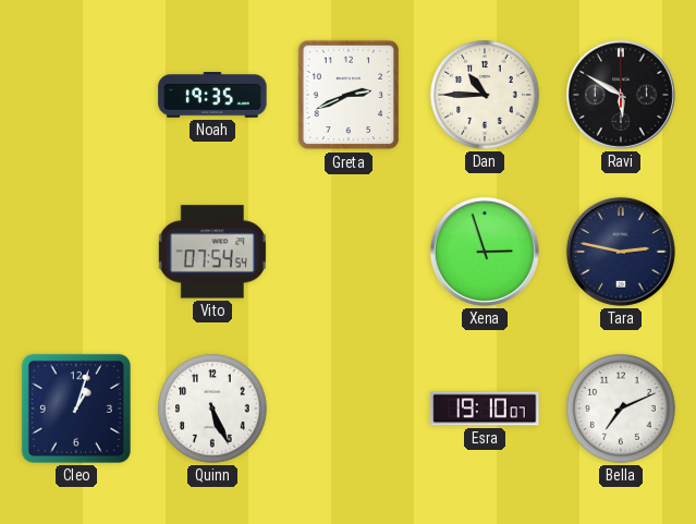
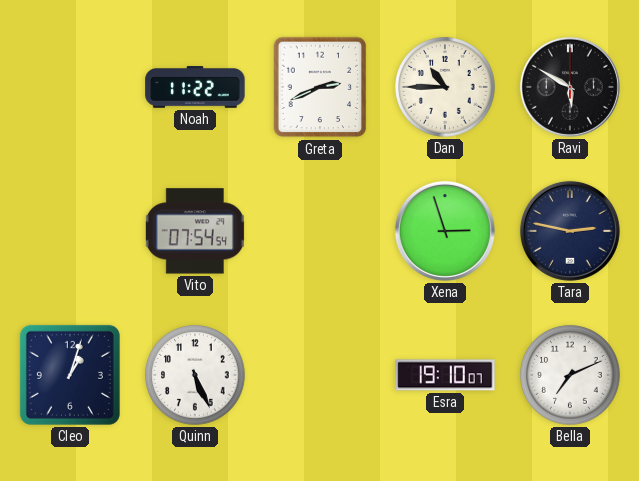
Noah: 19:35 -> 11:22 (195, 87)
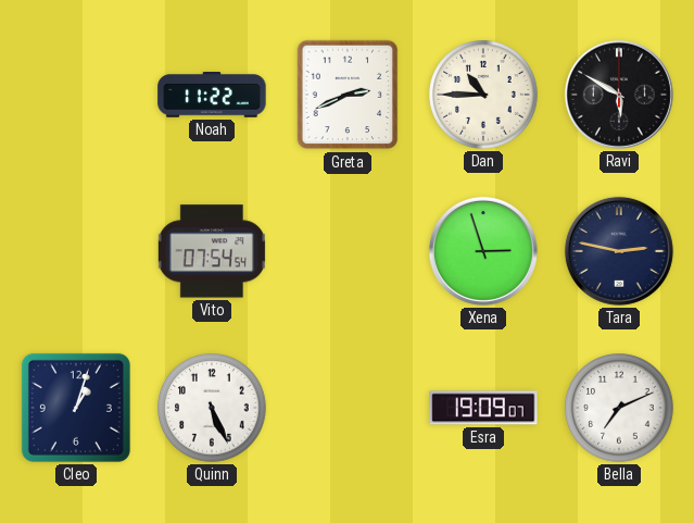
Esra: 19:10 -> 19:09 (483, 408)
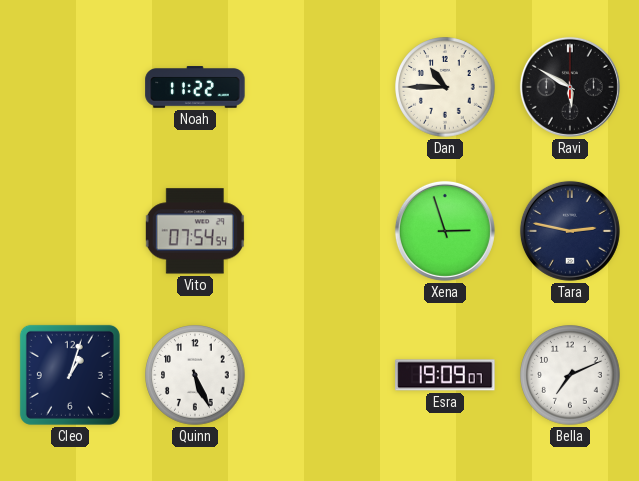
Greta: 2:41 -> none (348, 95)
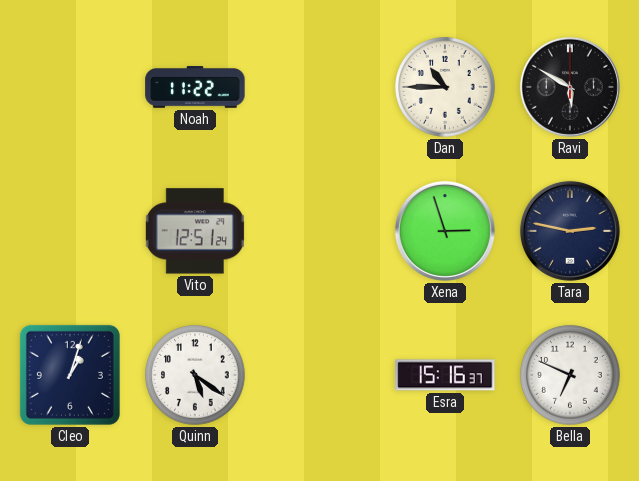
Vito: 07:54 -> 12:51 (195, 231)
Quinn: 5:26 -> 5:21 (195, 375)
Esra: 19:09 -> 15:16 (445, 375)
Bella: 7:11 -> 6:49 (570, 375)
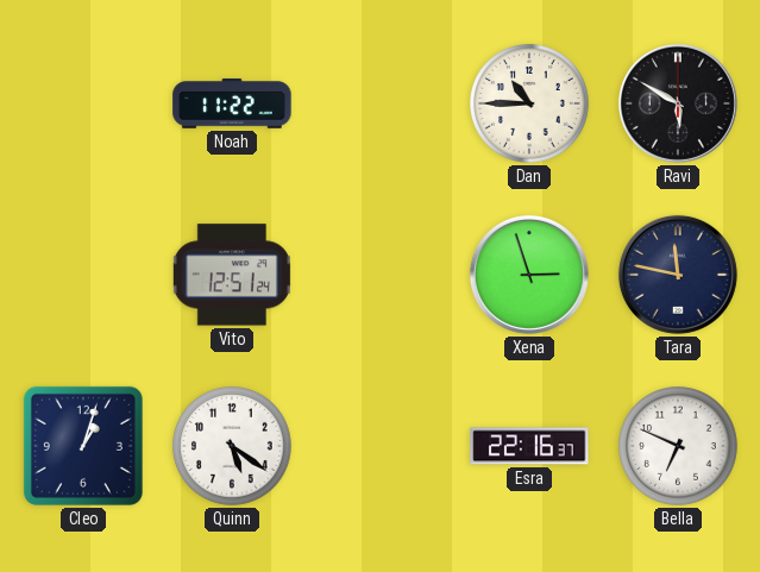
Tara: 2:47 -> 11:47 (678, 275)
Esra: 15:16 -> 22:16 (529, 446)
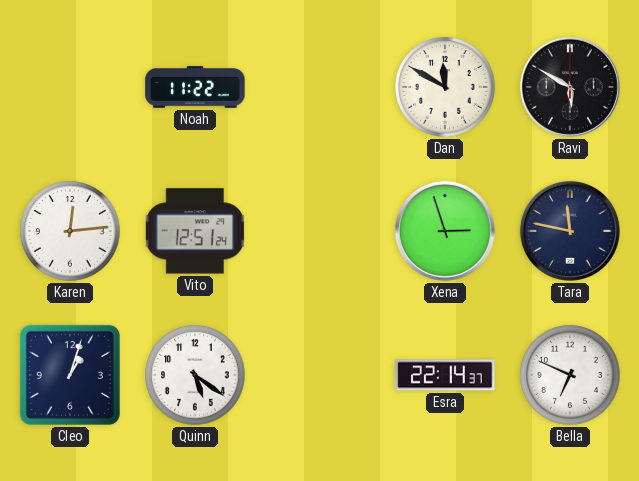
Dan: 10:45 -> 11:50 (445, 87)
Karen: none -> 12:14 (70, 231)
Esra: 22:16 -> 22:14 (445, 375)
